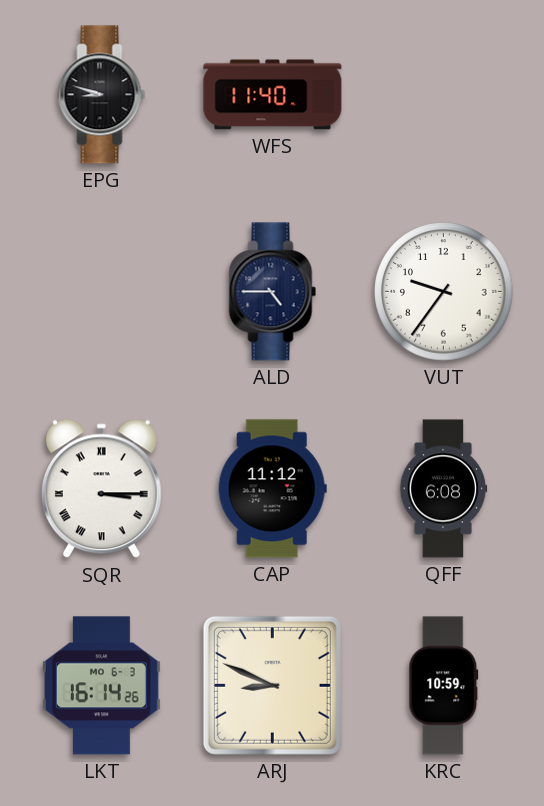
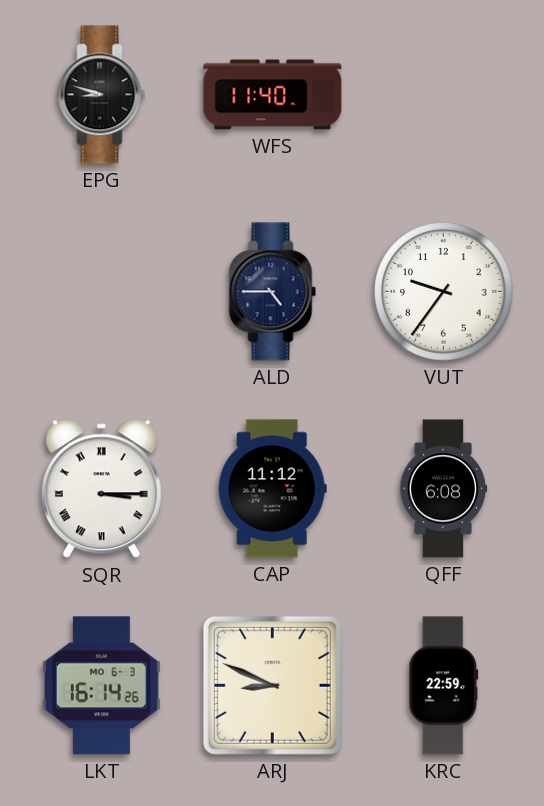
KRC: 10:59 -> 22:59 (444, 686)
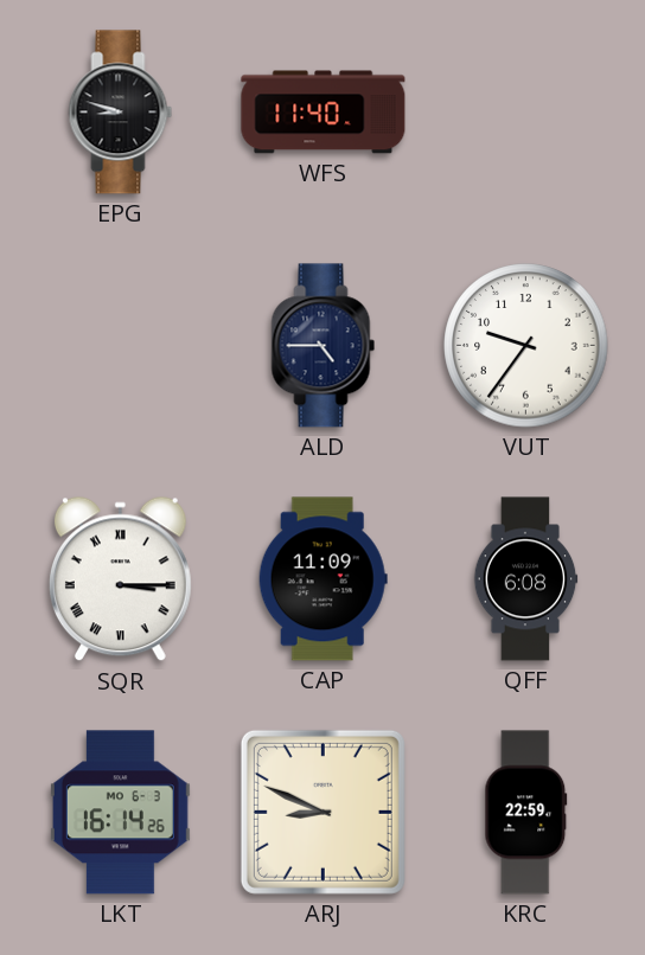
CAP: 11:12 -> 11:09 (322, 579)
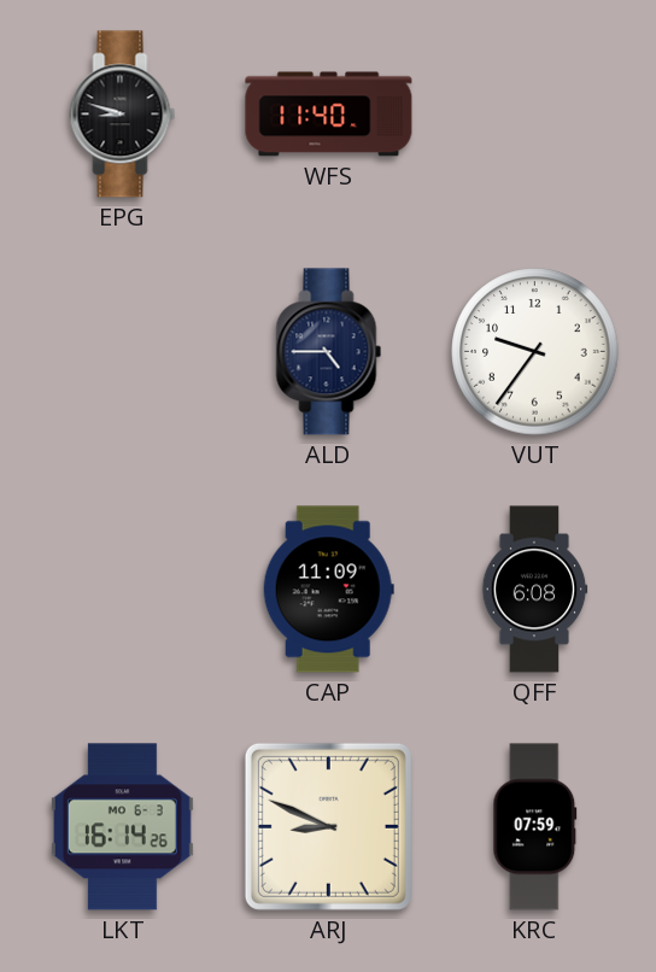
SQR: 3:15 -> none (120, 579)
KRC: 22:59 -> 07:59 (535, 827)
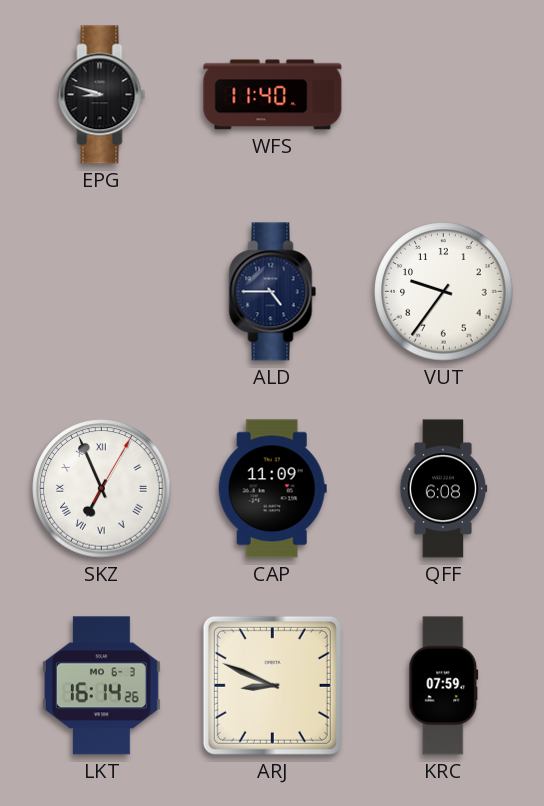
SKZ: none -> 6:56 (102, 489)
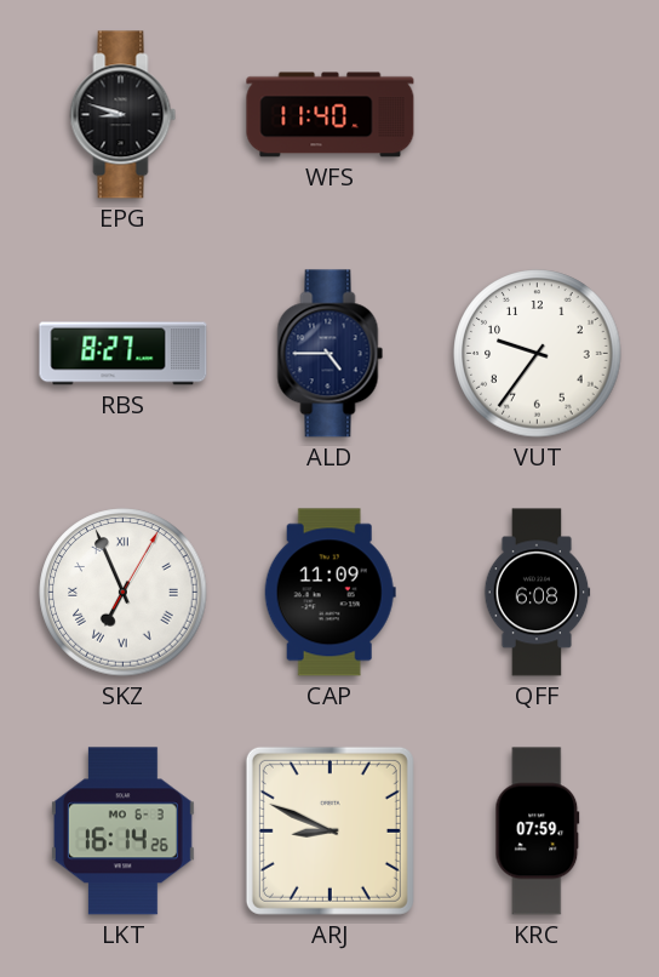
RBS: none -> 8:27 (124, 354)
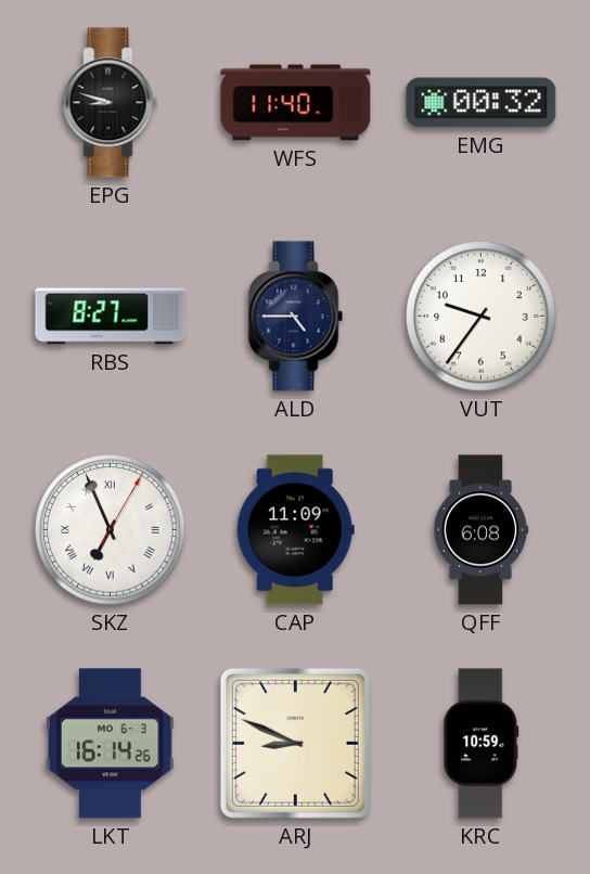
EMG: none -> 00:32 (482, 103)
KRC: 07:59 -> 10:59 (482, 744)
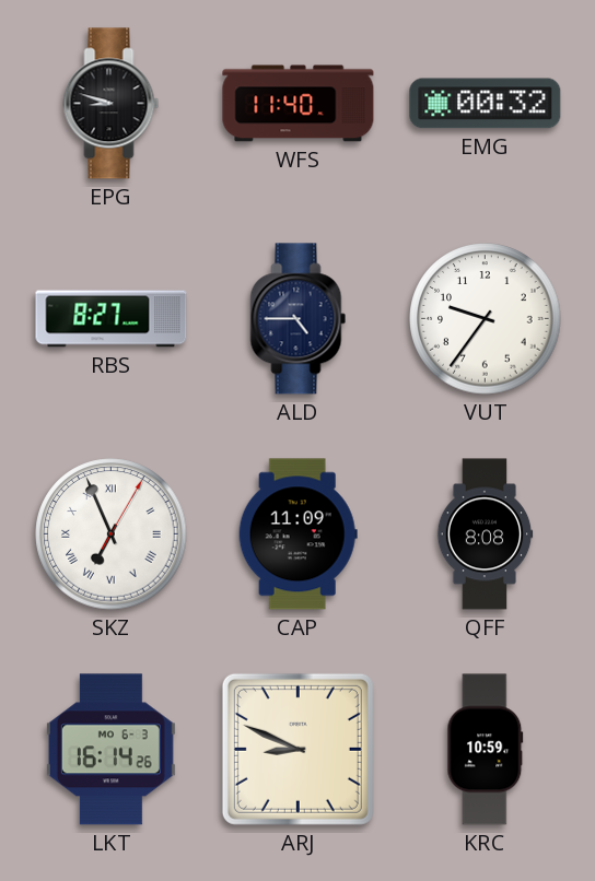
QFF: 6:08 -> 8:08 (485, 535)
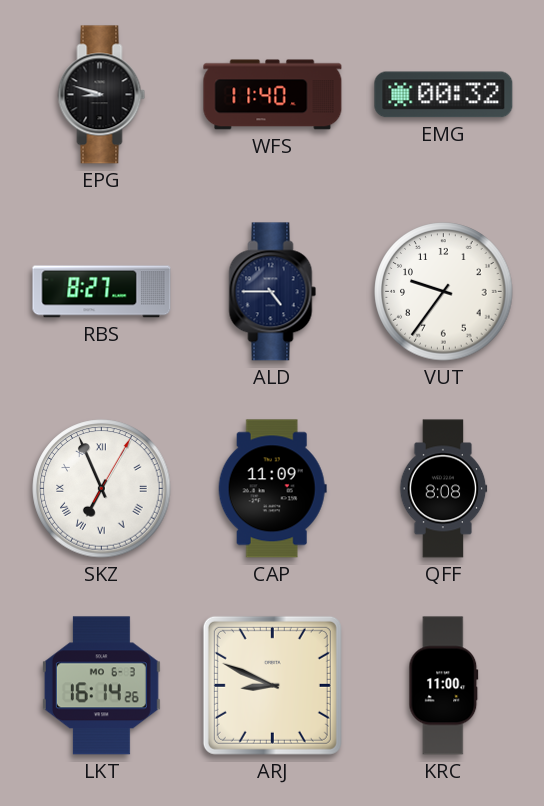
KRC: 10:59 -> 11:00 (444, 686)
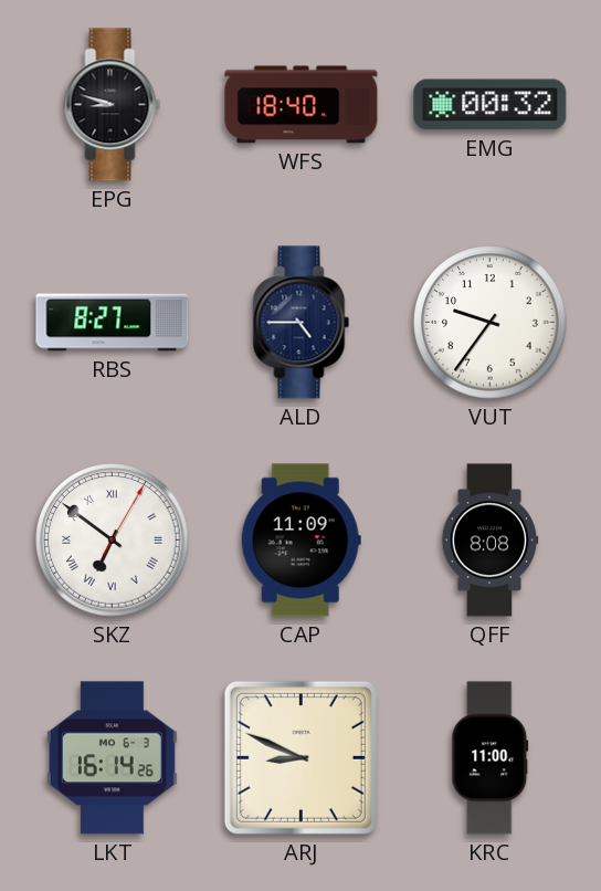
WFS: 11:40 -> 18:40 (302, 105)
SKZ: 6:56 -> 6:51 (113, 541)
